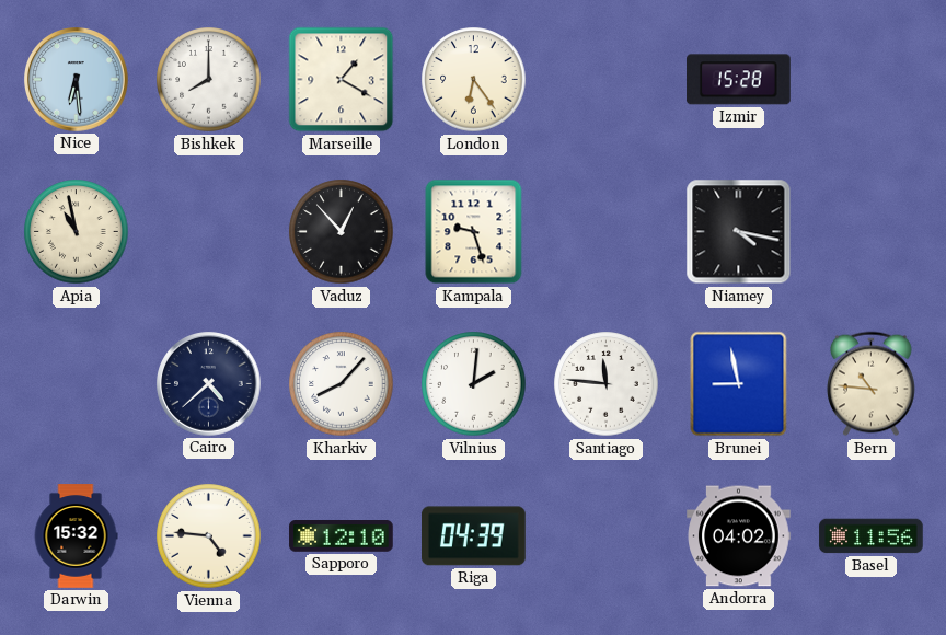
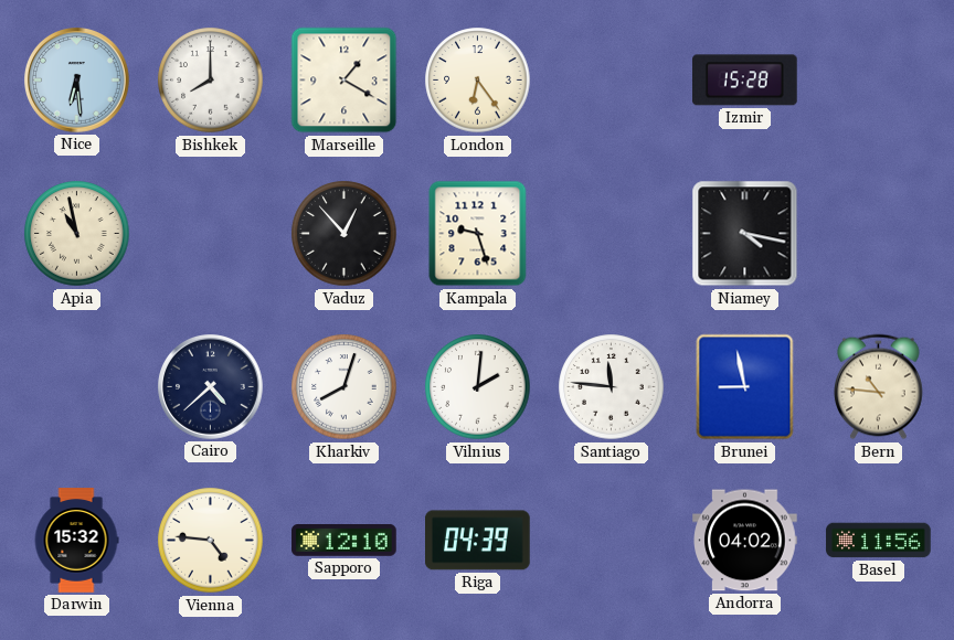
Kharkiv: 8:07 -> 8:03 (344, 387)
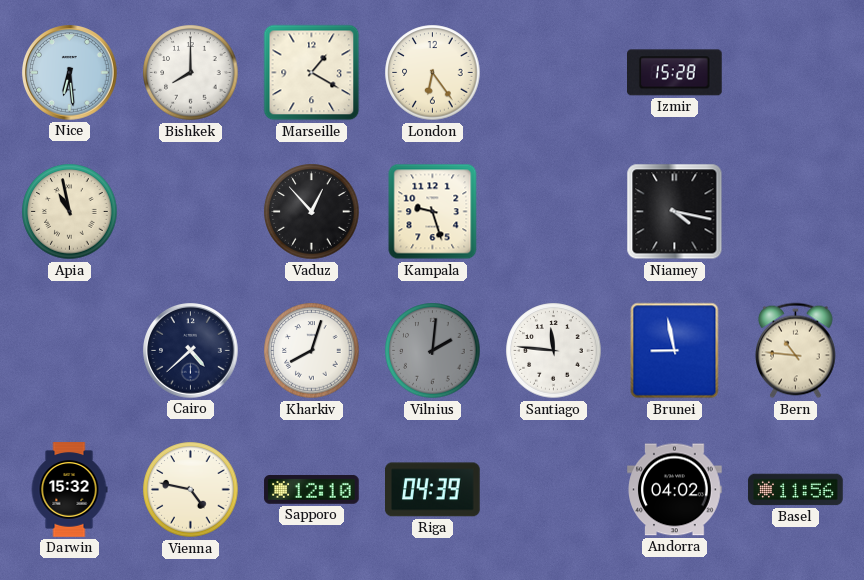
Vilnius dial: white -> grey (433, 351)
Vienna: 4:46 -> 4:47 (191, 490)
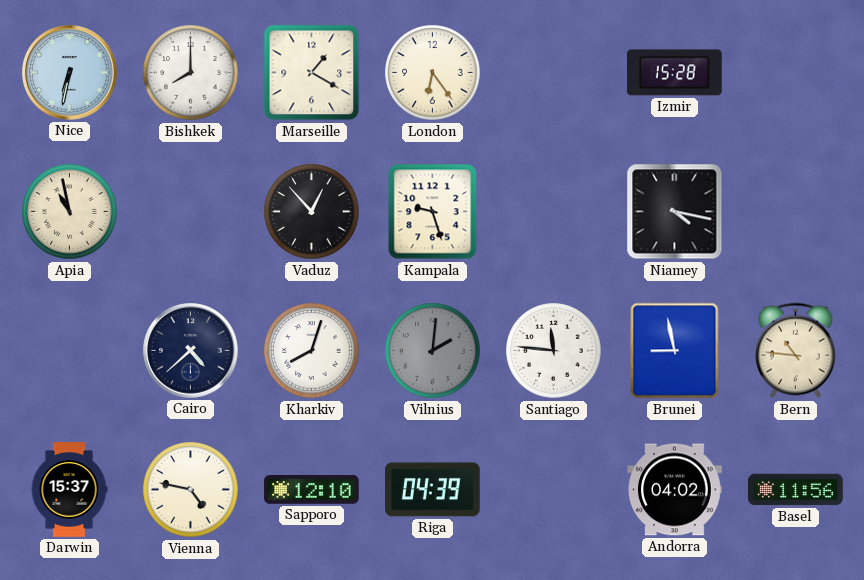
Nice: 6:29 -> 6:32 (70, 73)
Darwin: 15:32 -> 15:37 (69, 490)
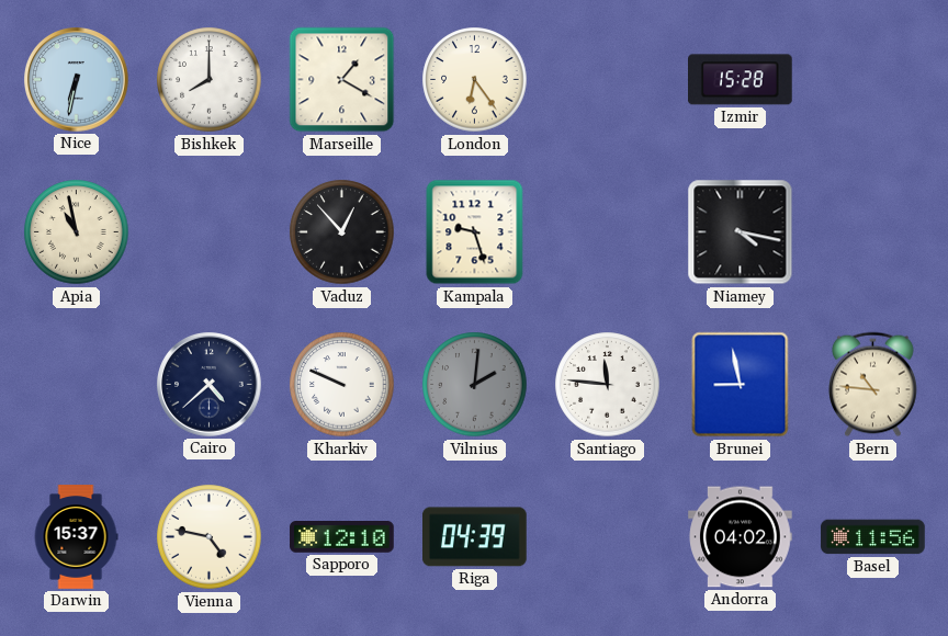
Kharkiv: 8:03 -> 9:49 (342, 385)
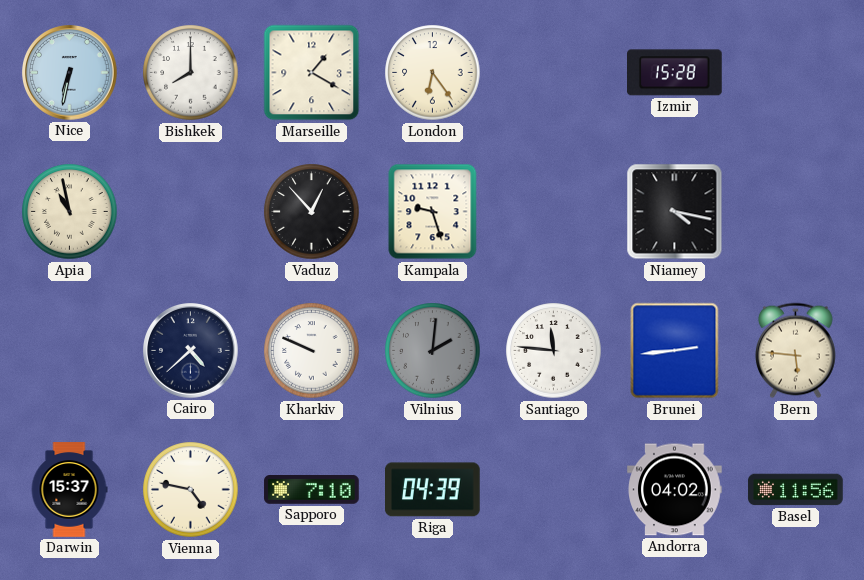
Brunei: 8:58 -> 2:44 (675, 351)
Bern: 10:46 -> 5:46 (796, 351)
Sapporo: 12:10 -> 7:10 (312, 490)
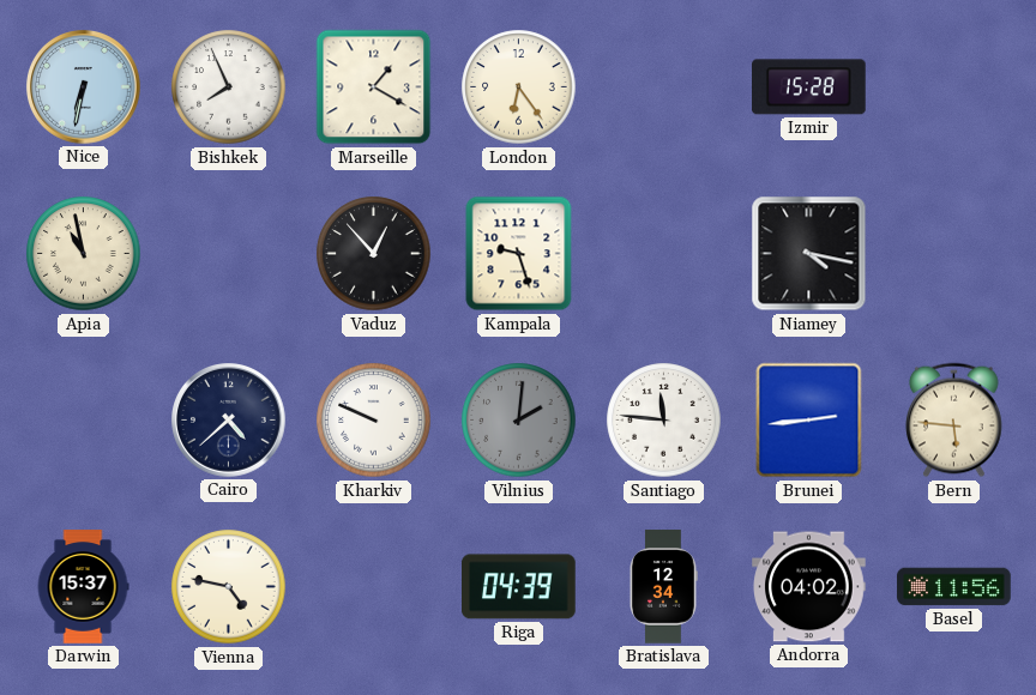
Bishkek: 8:00 -> 7:56 (229, 87)
Sapporo: 7:10 -> none (312, 490)
Bratislava: none -> 12:34 (663, 587)
